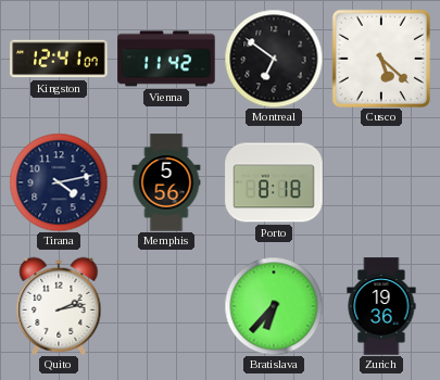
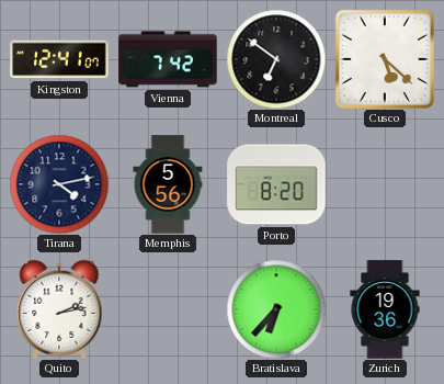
Vienna: 11:42 -> 7:42 (168, 59)
Porto: 8:18 -> 8:20 (276, 184)
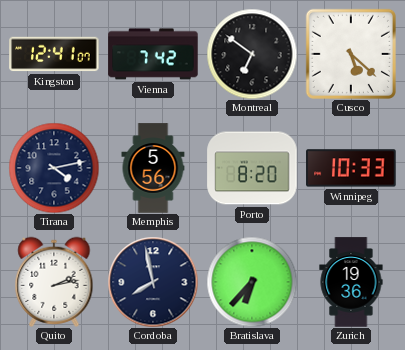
Winnipeg: none -> 10:33 (351, 168)
Cordoba: none -> 7:58 (153, 282)
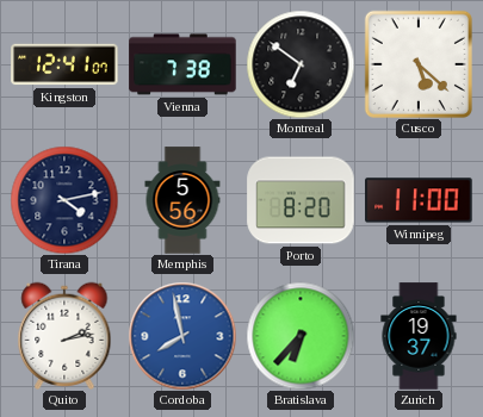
Vienna: 7:42 -> 7:38 (182, 64)
Winnipeg: 10:33 -> 11:00 (419, 200)
Cordoba dial: navy -> blue (182, 336)
Zurich: 19:36 -> 19:37 (419, 336)
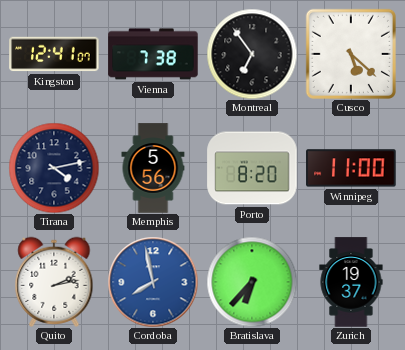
Montreal: 6:51 -> 6:54 (252, 54)
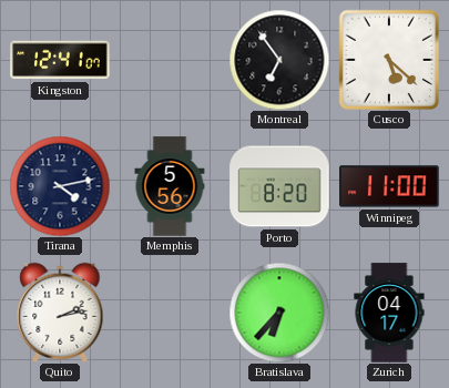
Vienna: 7:38 -> none (153, 54)
Cordoba: 7:58 -> none (153, 282)
Zurich: 19:37 -> 04:17 (389, 313)
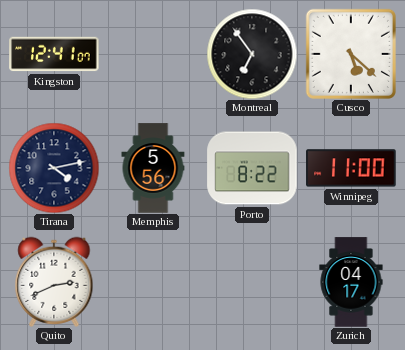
Porto: 8:20 -> 8:22 (252, 168)
Quito: 2:13 -> 2:41 (54, 281)
Bratislava: 6:37 -> none (279, 313)
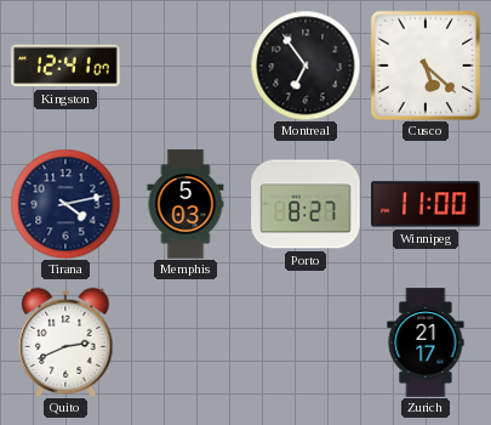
Memphis: 5:56 -> 5:03 (185, 204)
Porto: 8:22 -> 8:27 (306, 204)
Zurich: 04:17 -> 21:17 (426, 342)
